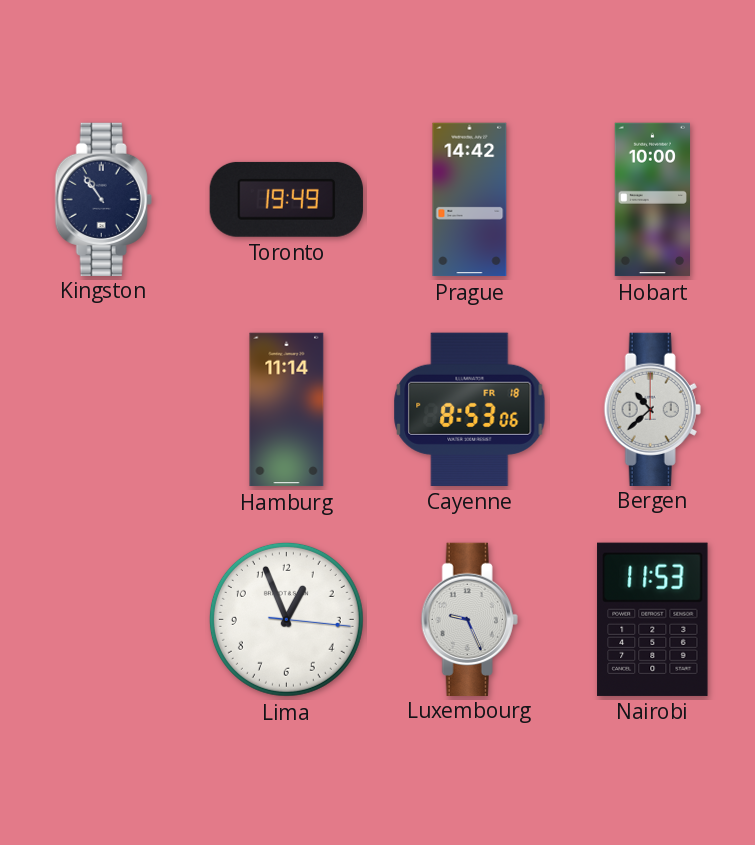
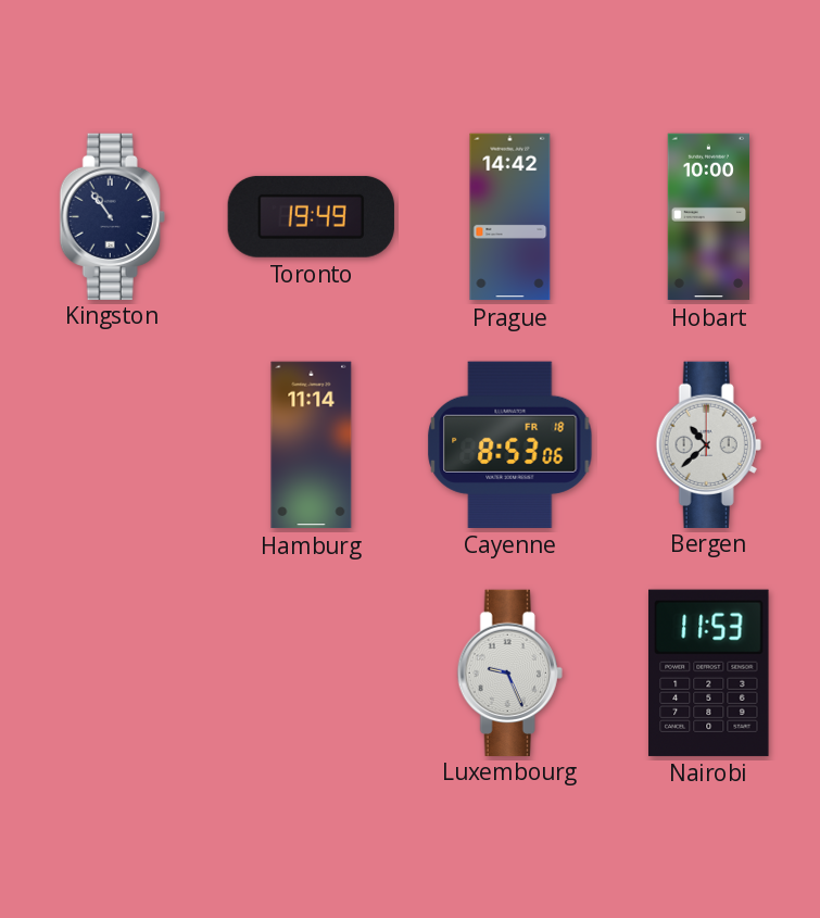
Lima: 12:56 -> none (286, 619)
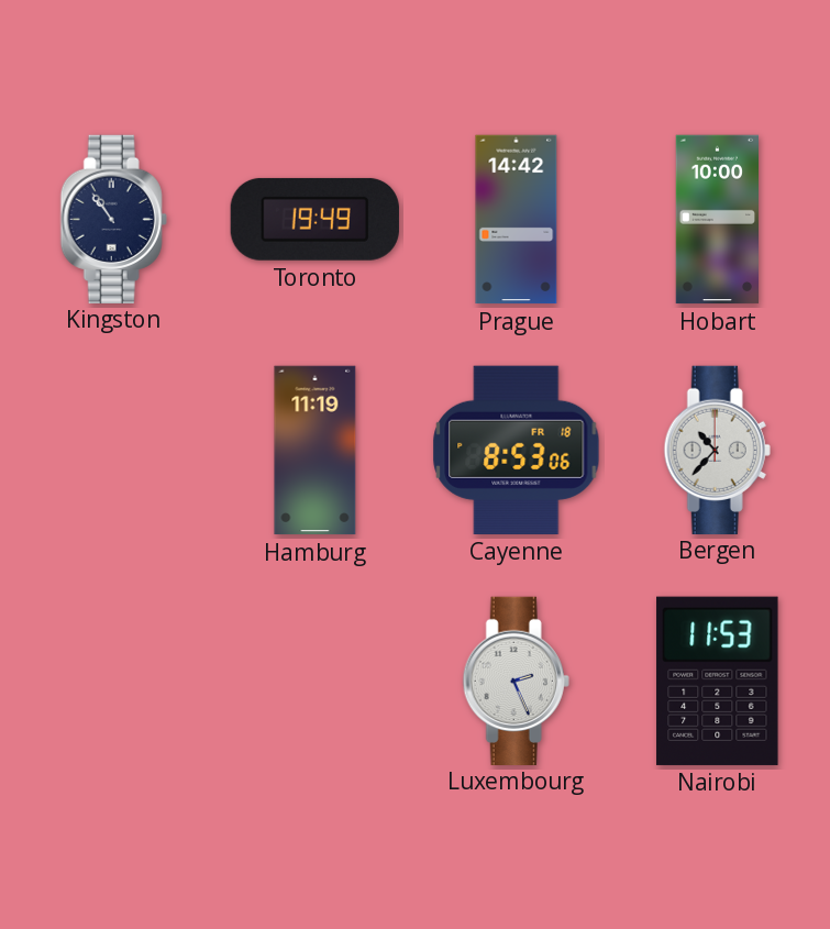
Hamburg: 11:14 -> 11:19 (316, 451)
Bergen: 10:38 -> 10:37 (717, 450)
Luxembourg: 9:26 -> 2:26 (516, 681)
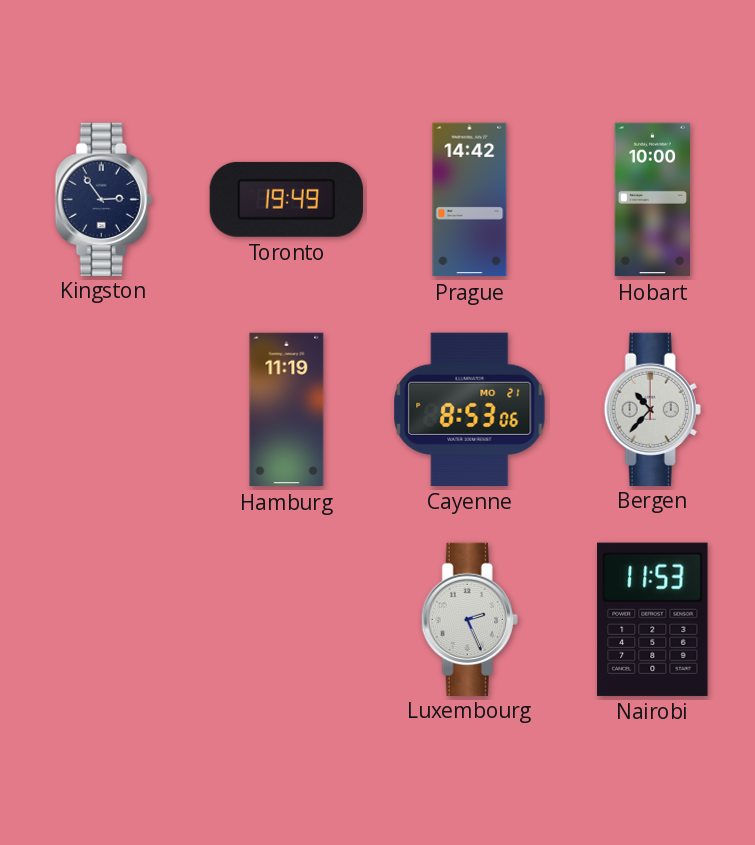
Kingston: 10:54 -> 2:54 (103, 199)
Cayenne date: FR 18 -> MO 21 (470, 409)
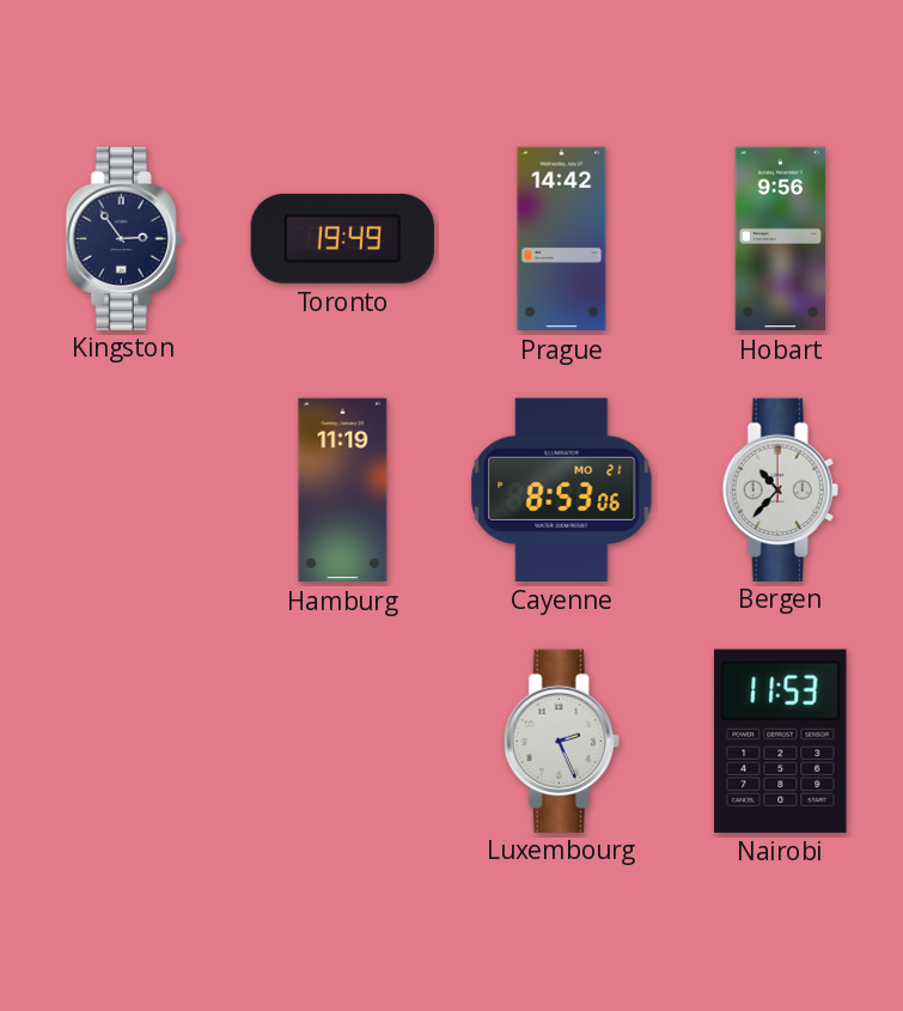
Hobart: 10:00 -> 9:56 (780, 239)
